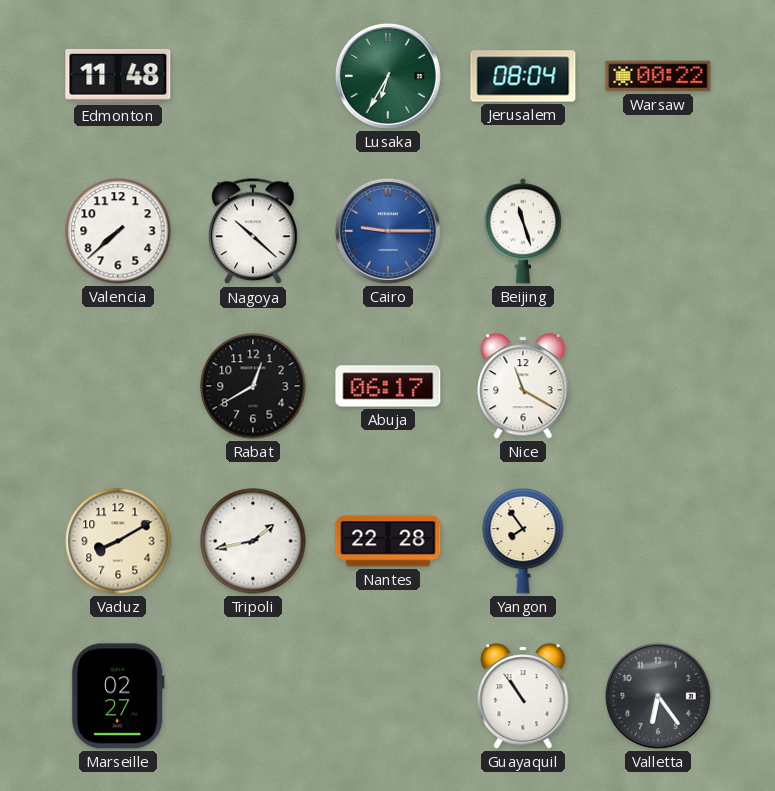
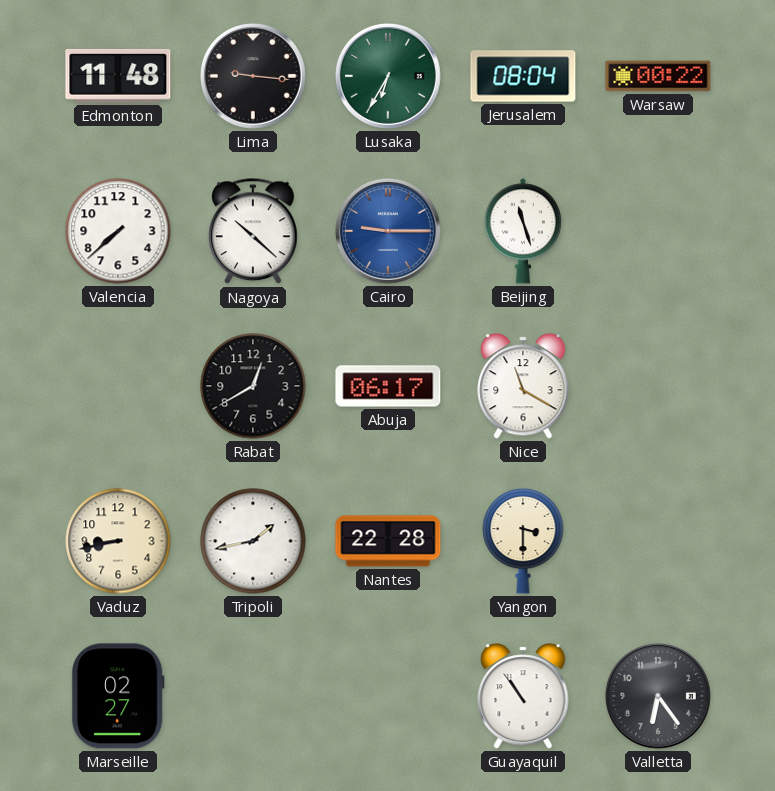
Lima: none -> 9:16 (253, 76)
Vaduz: 8:10 -> 8:43 (118, 541)
Yangon: 7:54 -> 3:30 (523, 541)
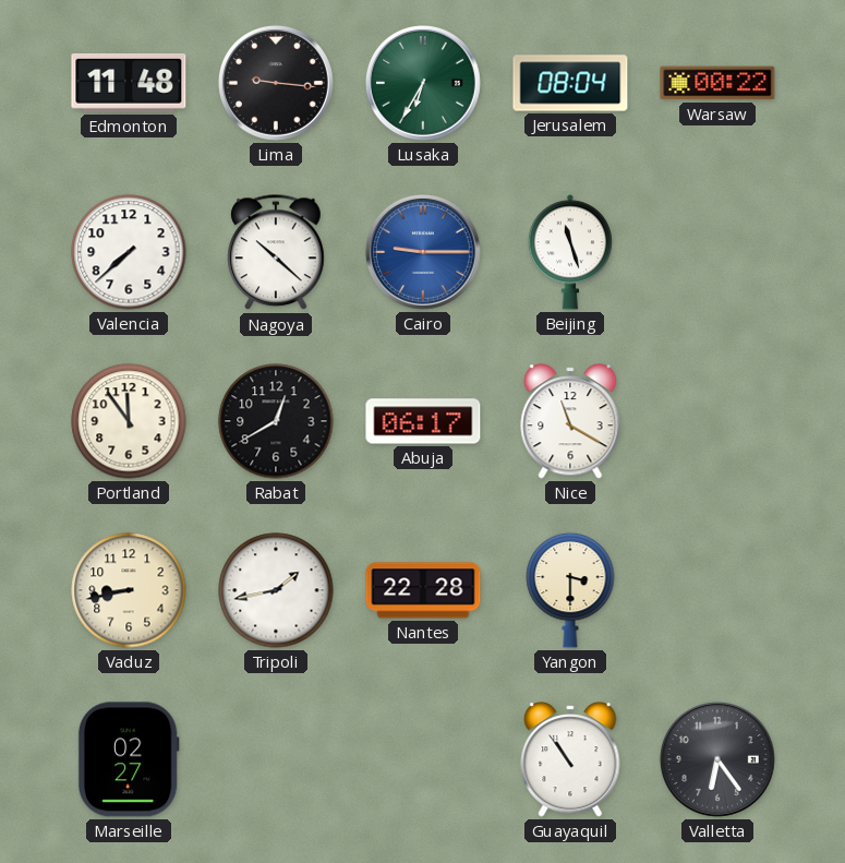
Portland: none -> 11:54 (129, 421)
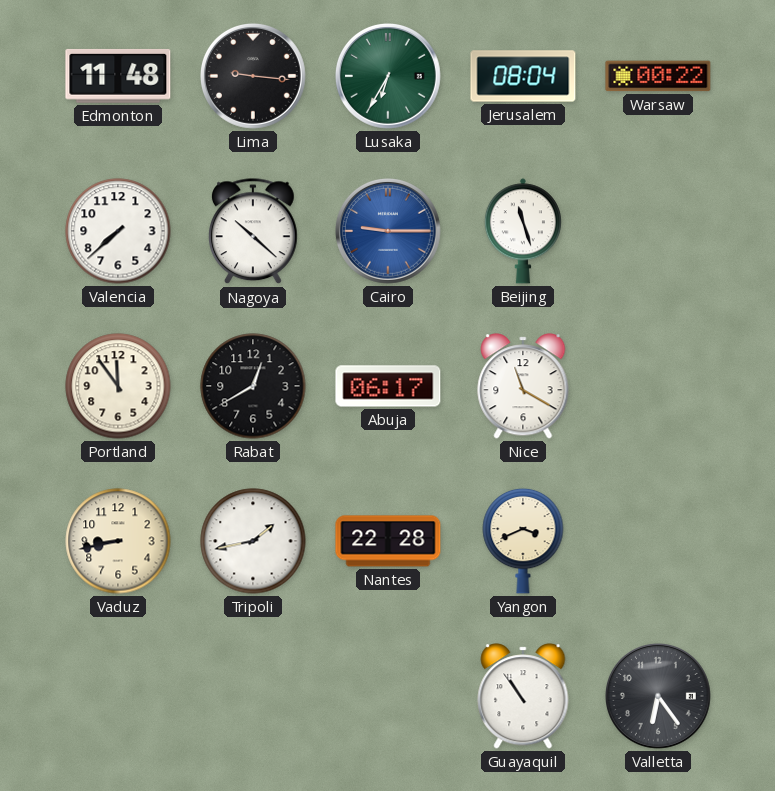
Yangon: 3:30 -> 3:41 (523, 541)
Marseille: 02:27 -> none (129, 759)
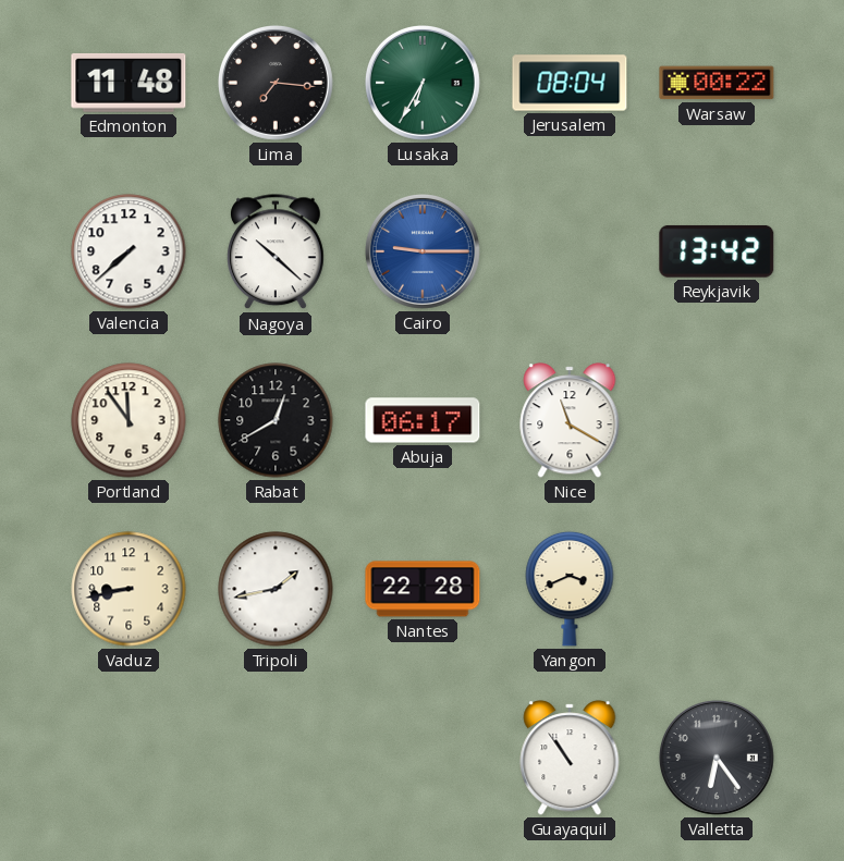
Lima: 9:16 -> 7:16 (276, 83)
Beijing: 11:27 -> none (523, 231)
Reykjavik: none -> 13:42 (717, 251)
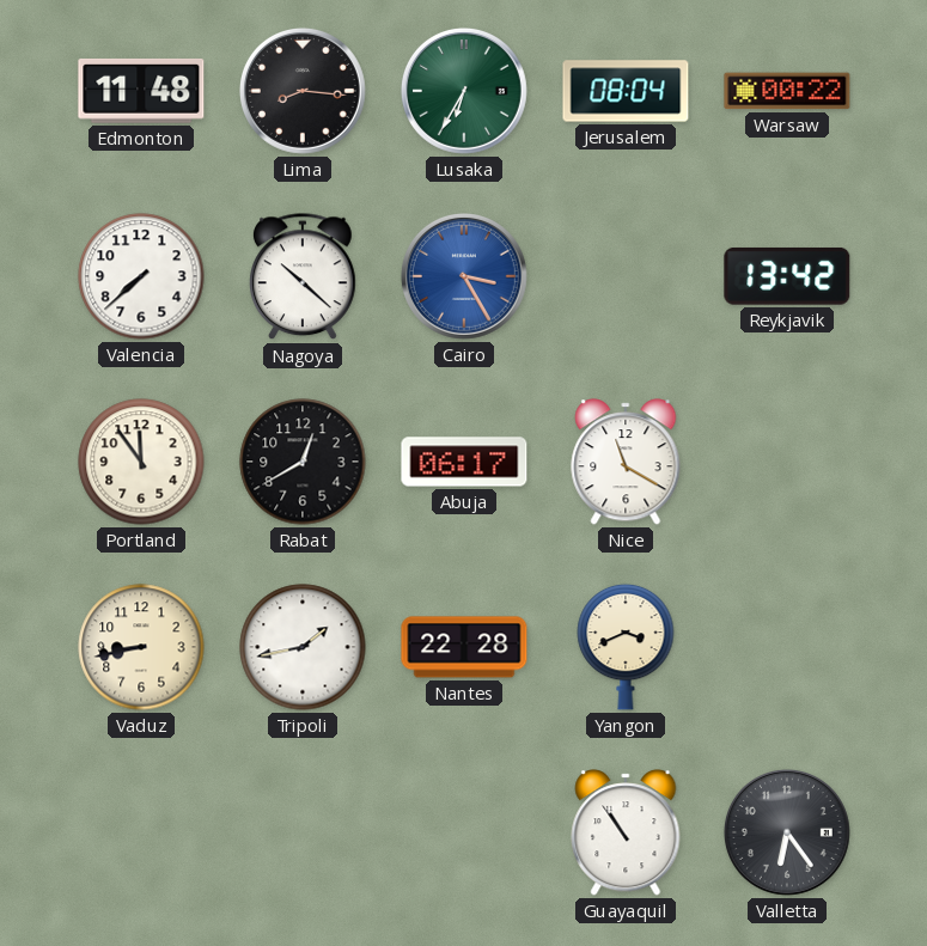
Lima: 7:16 -> 8:16 (303, 91)
Cairo: 9:15 -> 3:25 (464, 276)
